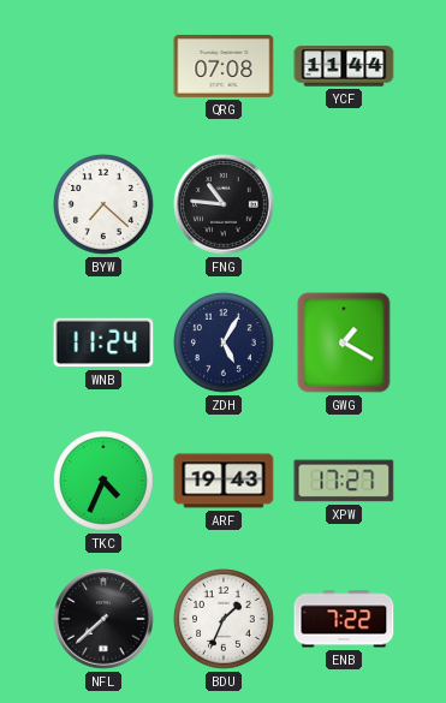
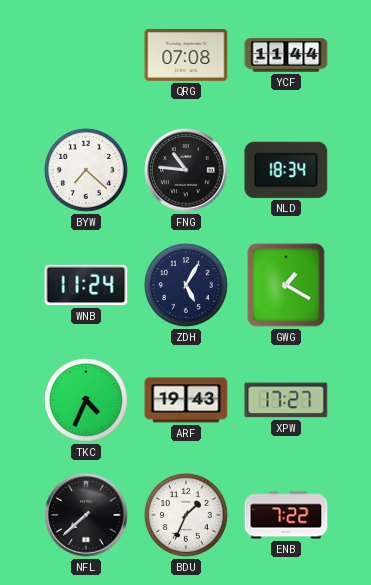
NLD: none -> 18:34 (286, 170)
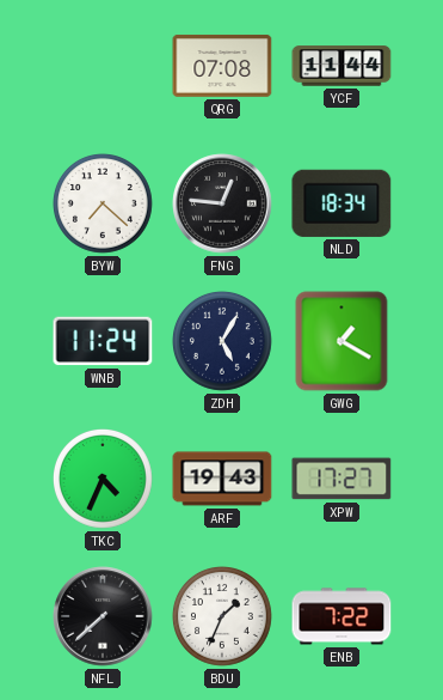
FNG: 10:46 -> 12:46 (222, 203)
